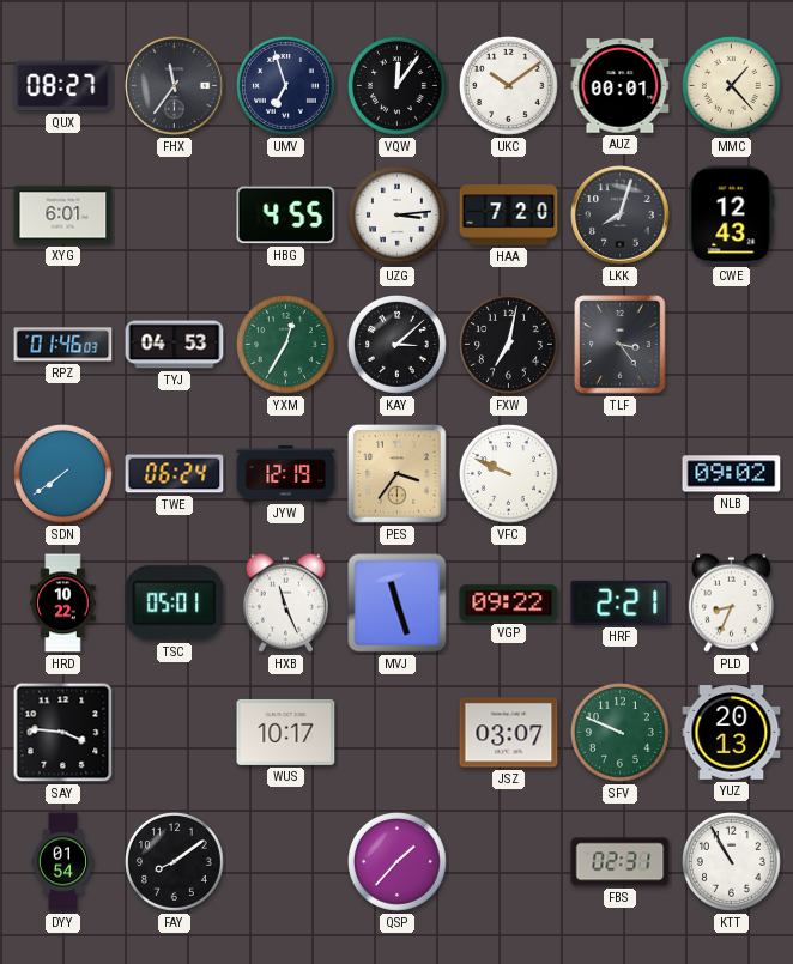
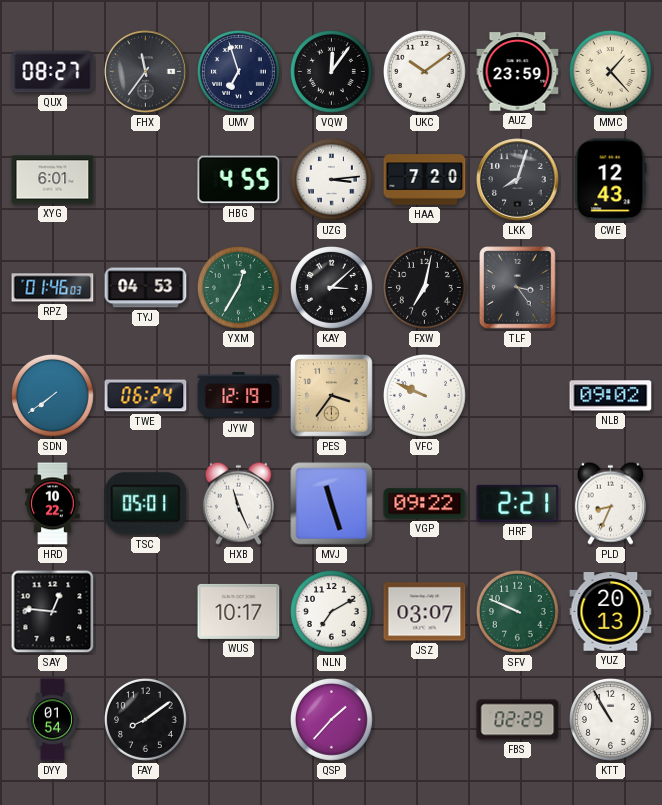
AUZ: 00:01 -> 23:59 (518, 72)
SAY: 3:46 -> 12:46 (53, 612)
NLN: none -> 7:10 (332, 612)
FBS: 02:31 -> 02:29 (518, 720)
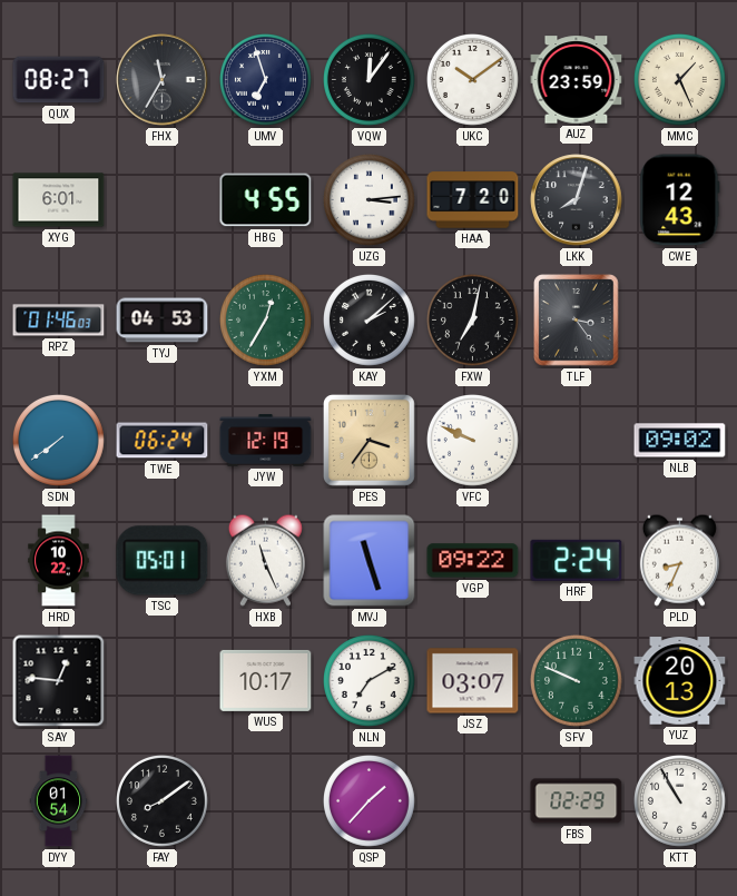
FHX: 11:36 -> 11:35 (163, 80)
MMC: 1:23 -> 1:26 (680, 80)
KAY: 3:08 -> 2:08 (370, 321)
HRF: 2:21 -> 2:24 (577, 560)
